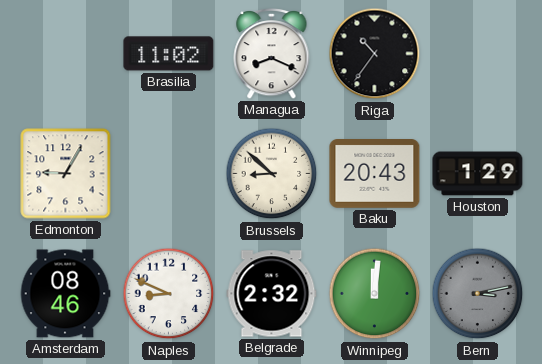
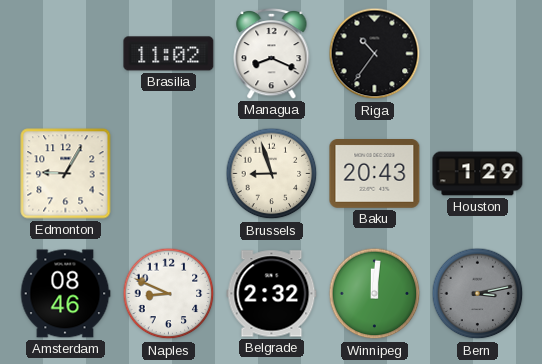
Brussels: 8:52 -> 8:57 (272, 174)
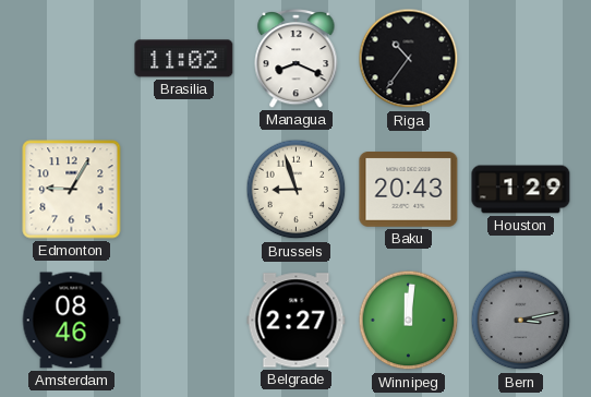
Naples: 8:49 -> none (169, 294)
Belgrade: 2:32 -> 2:27 (297, 321)
